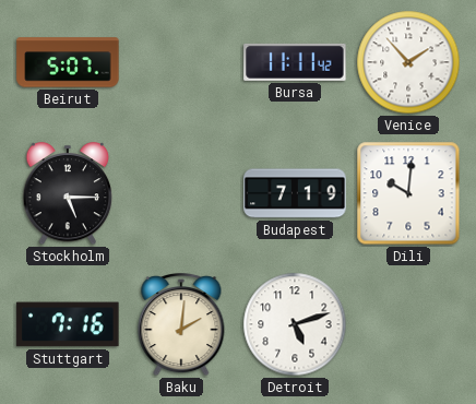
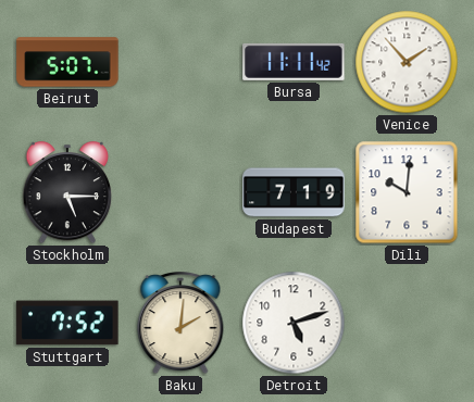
Stuttgart: 7:16 -> 7:52 (67, 323)
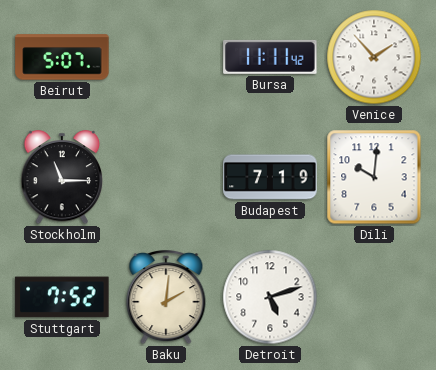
Stockholm: 5:15 -> 11:15 (62, 178)
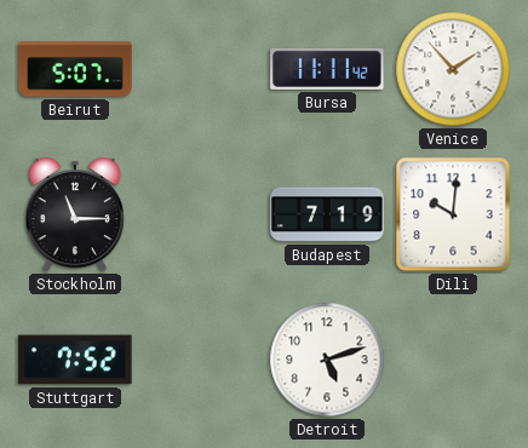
Baku: 2:01 -> none (166, 298)
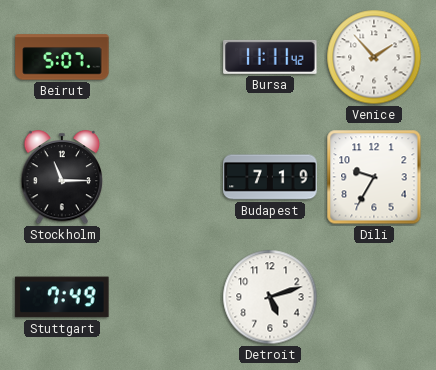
Dili: 10:01 -> 9:35 (374, 177)
Stuttgart: 7:52 -> 7:49 (62, 297)
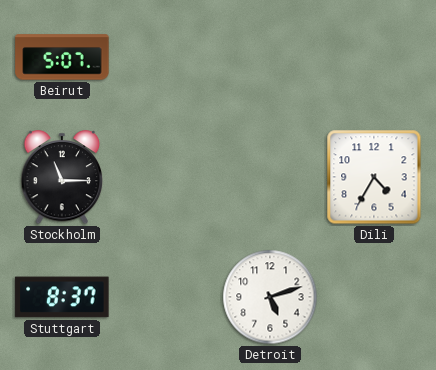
Bursa: 11:11 -> none (270, 57)
Venice: 1:53 -> none (374, 57)
Budapest: 7:19 -> none (270, 177)
Dili: 9:35 -> 4:35 (374, 177)
Stuttgart: 7:49 -> 8:37 (62, 297)
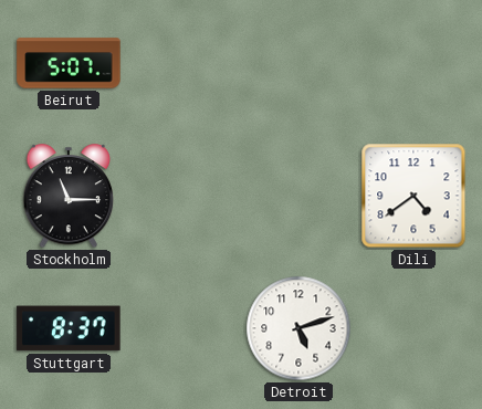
Dili: 4:35 -> 4:39 (413, 196)
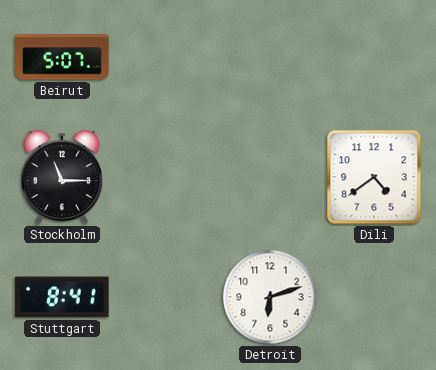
Stuttgart: 8:37 -> 8:41 (62, 297)
Detroit: 5:12 -> 6:12 (270, 297)
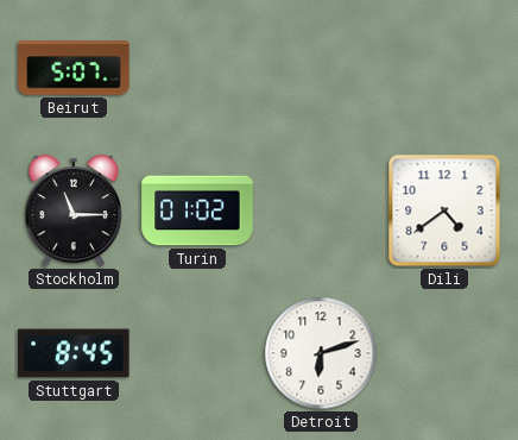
Turin: none -> 01:02 (197, 210)
Stuttgart: 8:41 -> 8:45 (74, 353)
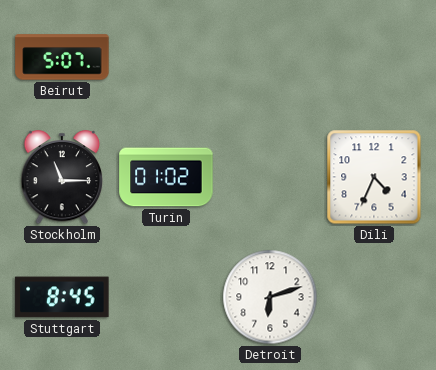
Dili: 4:39 -> 4:34 (374, 177)
